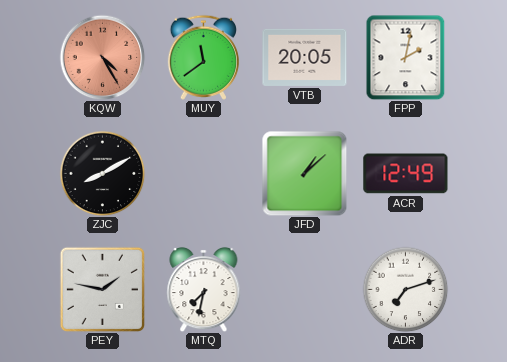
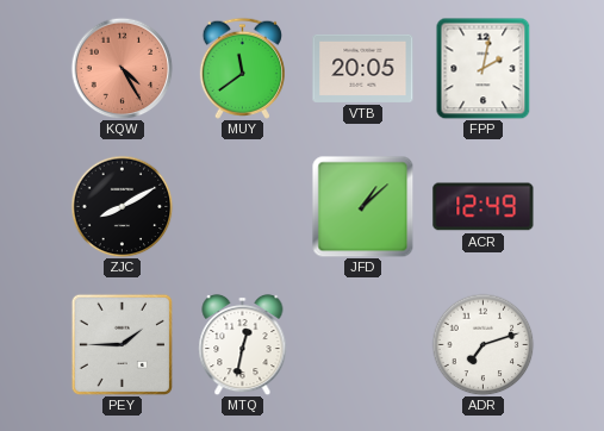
PEY: 1:47 -> 1:45 (122, 344)
MTQ: 7:32 -> 12:32 (243, 344)
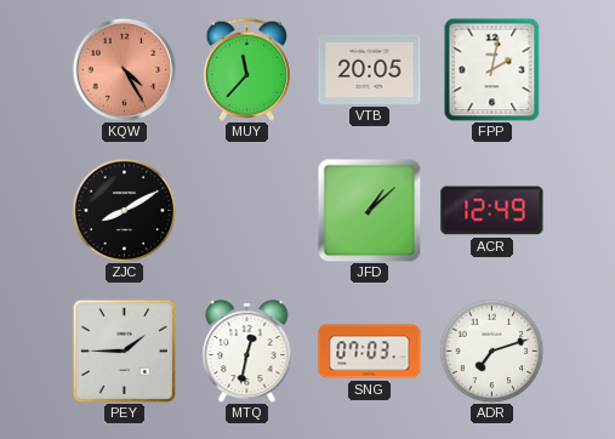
MUY: 11:39 -> 11:37 (246, 69)
SNG: none -> 07:03 (370, 352)
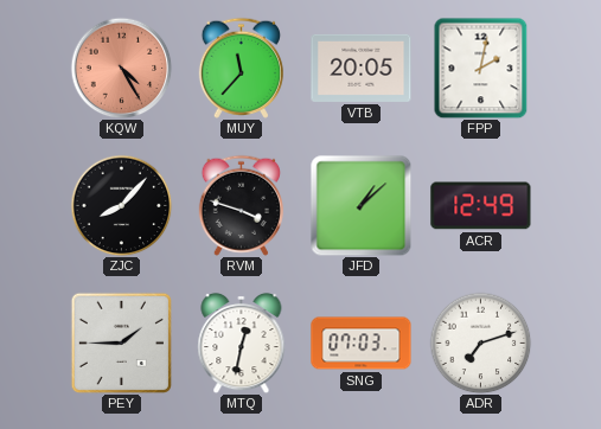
ZJC: 8:10 -> 8:07 (121, 205)
RVM: none -> 3:48 (241, 205)
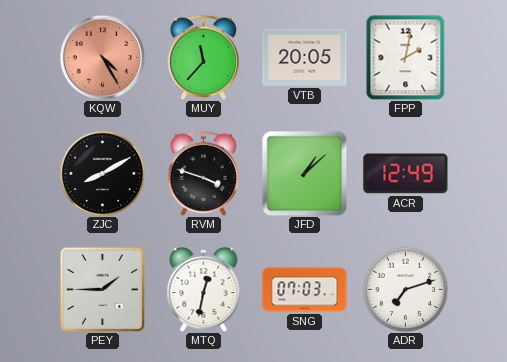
ZJC: 8:07 -> 8:10 (102, 173)
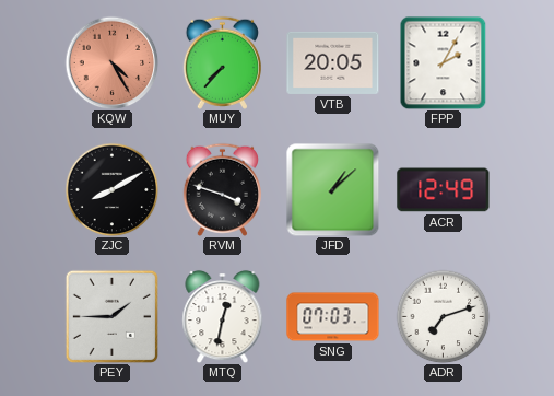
MUY: 11:37 -> 7:37 (222, 62)
FPP: 2:02 -> 2:05 (444, 62)
